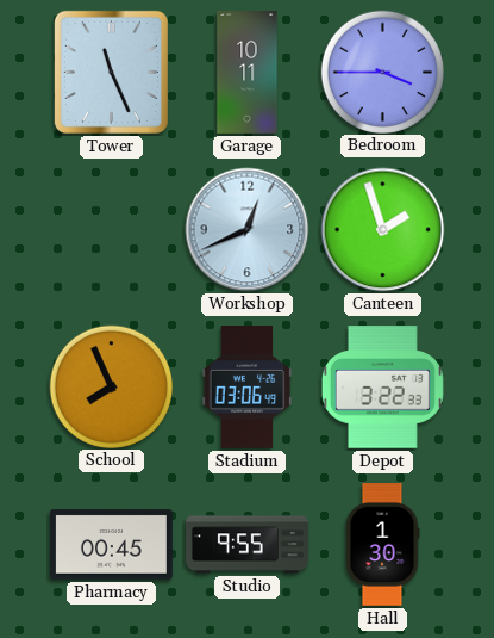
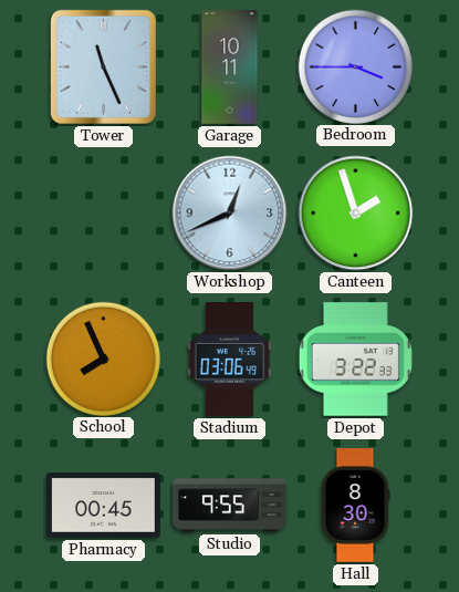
Hall: 1:30 -> 8:30 (355, 506)
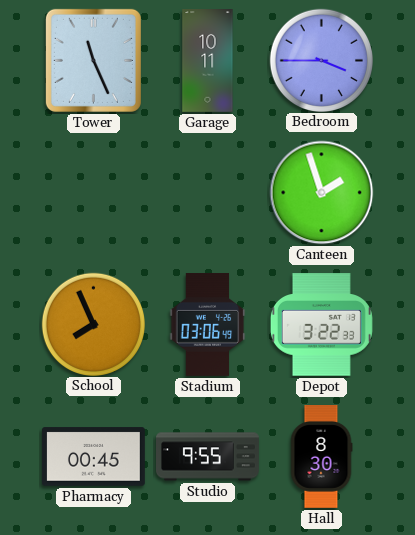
Workshop: 12:41 -> none (230, 214)
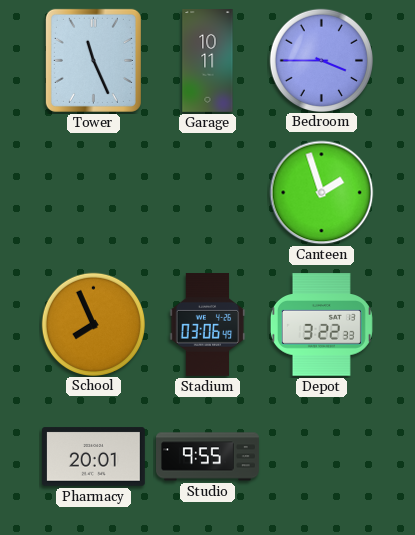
Pharmacy: 00:45 -> 20:01 (93, 457)
Hall: 8:30 -> none (321, 457)
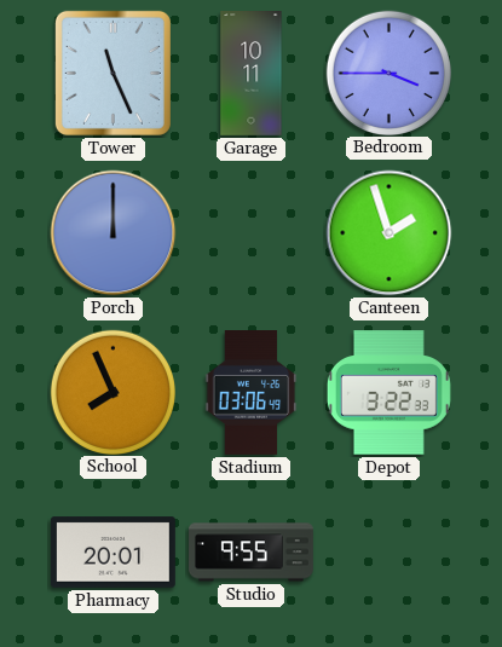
Porch: none -> 12:00 (114, 233)
